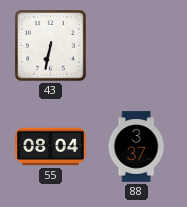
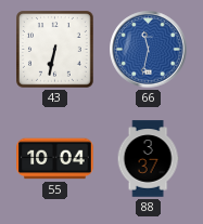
66: none -> 11:32 (149, 50)
55: 08:04 -> 10:04 (55, 159)
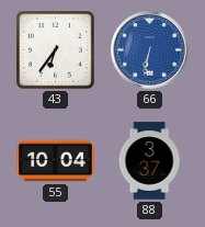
43: 6:32 -> 6:36 (56, 50)
66: 11:32 -> 6:32 (150, 50)
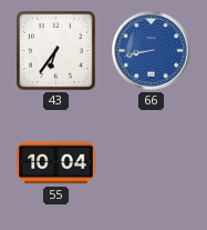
66: 6:32 -> 8:43 (152, 51)
88: 3:37 -> none (149, 161)
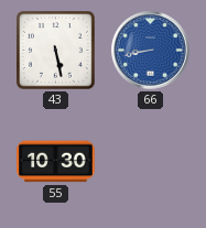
43: 6:36 -> 5:28 (56, 51)
55: 10:04 -> 10:30 (56, 162)
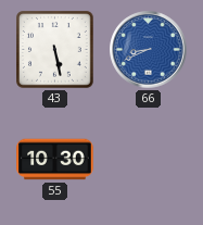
66: 8:43 -> 8:41 (149, 50)
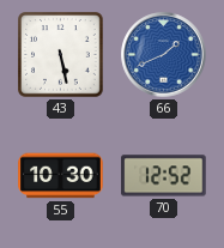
66: 8:41 -> 1:41 (164, 55)
70: none -> 12:52 (164, 176)
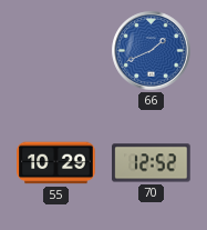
43: 5:28 -> none (61, 55)
55: 10:30 -> 10:29 (56, 163)
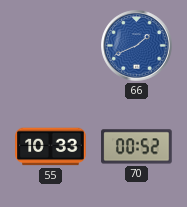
55: 10:29 -> 10:33 (51, 147)
70: 12:52 -> 00:52 (137, 147)
